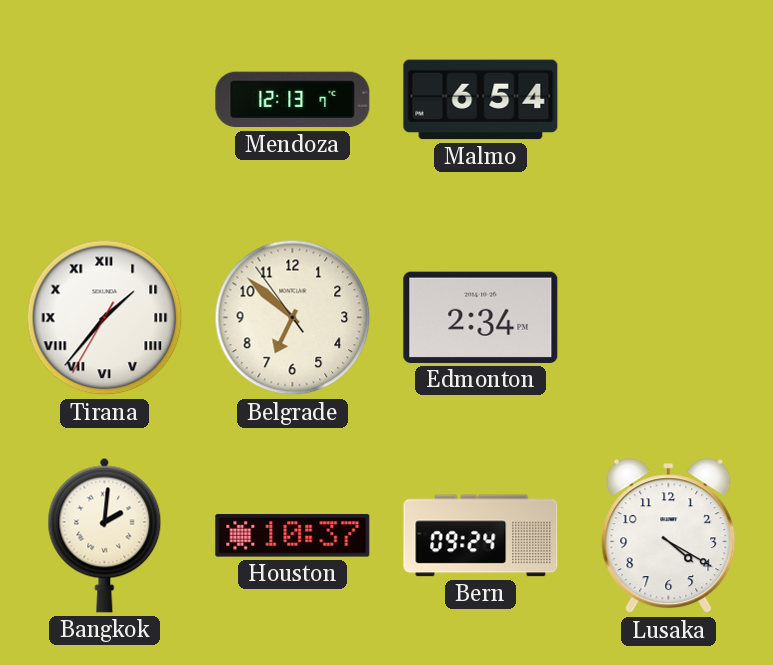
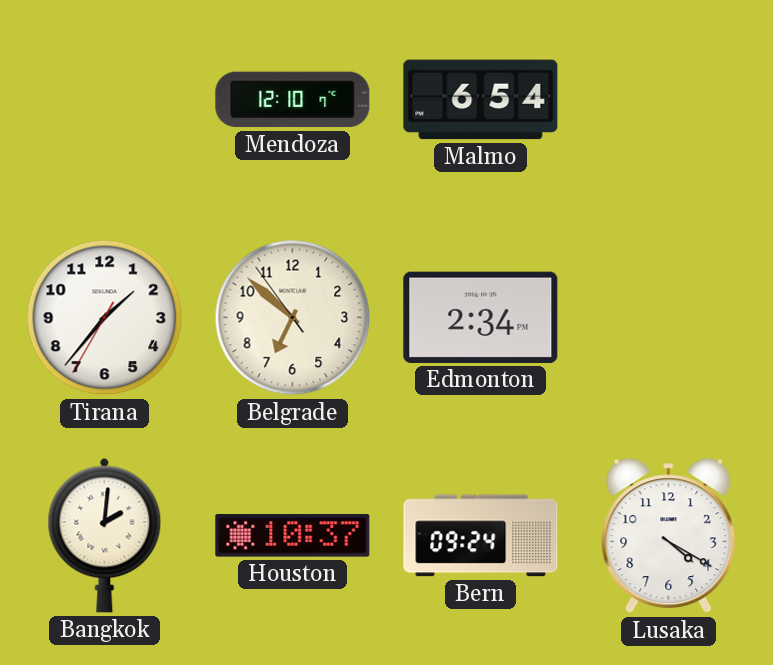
Mendoza: 12:13 -> 12:10 (293, 100)
Tirana numerals: Roman -> Arabic (105, 318)
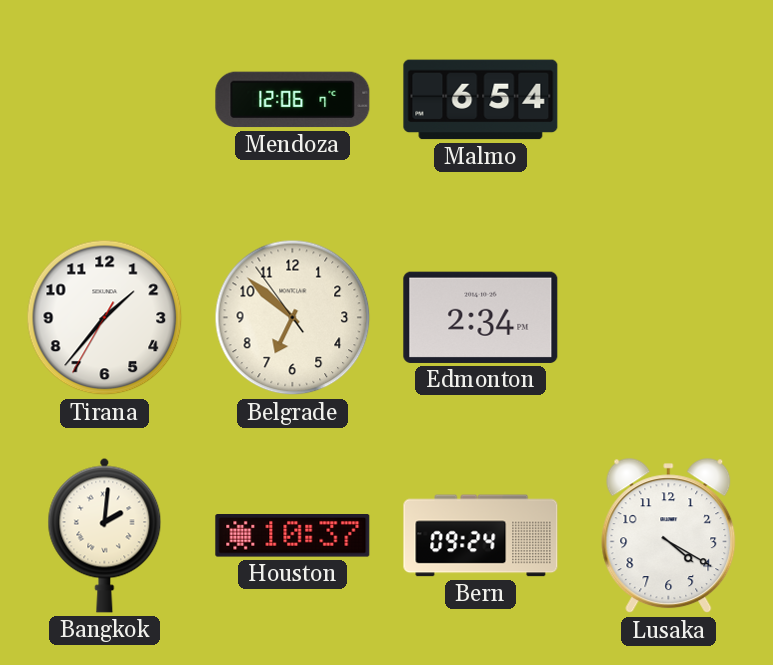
Mendoza: 12:10 -> 12:06 (293, 100)
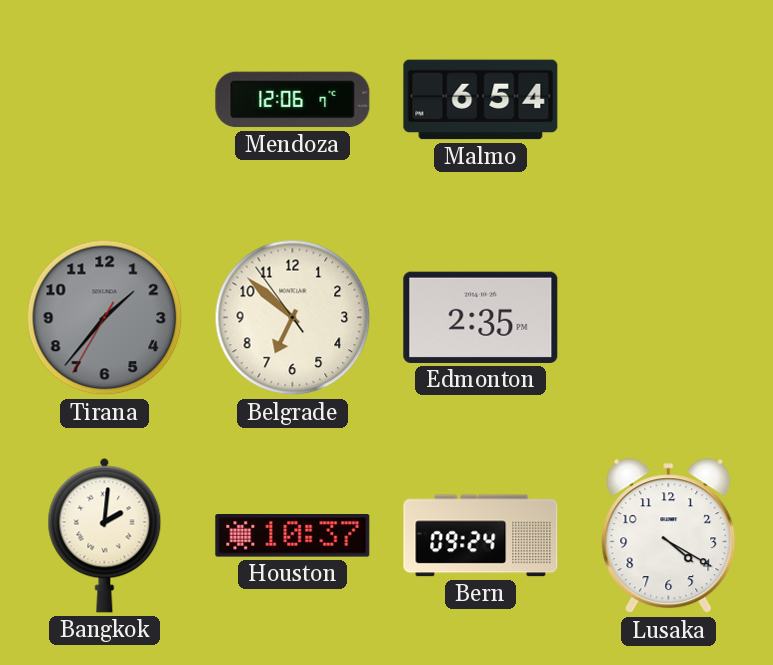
Tirana dial: white -> grey (105, 318)
Edmonton: 2:34 -> 2:35 (481, 317)
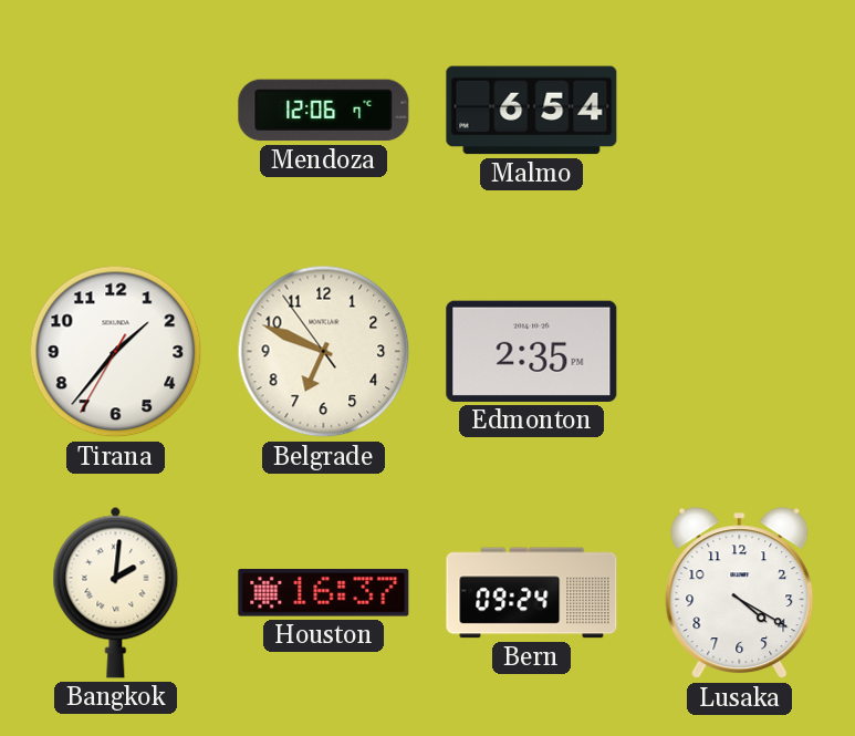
Tirana dial: grey -> white (116, 352)
Belgrade: 6:51 -> 6:48 (324, 352)
Houston: 10:37 -> 16:37 (324, 593)
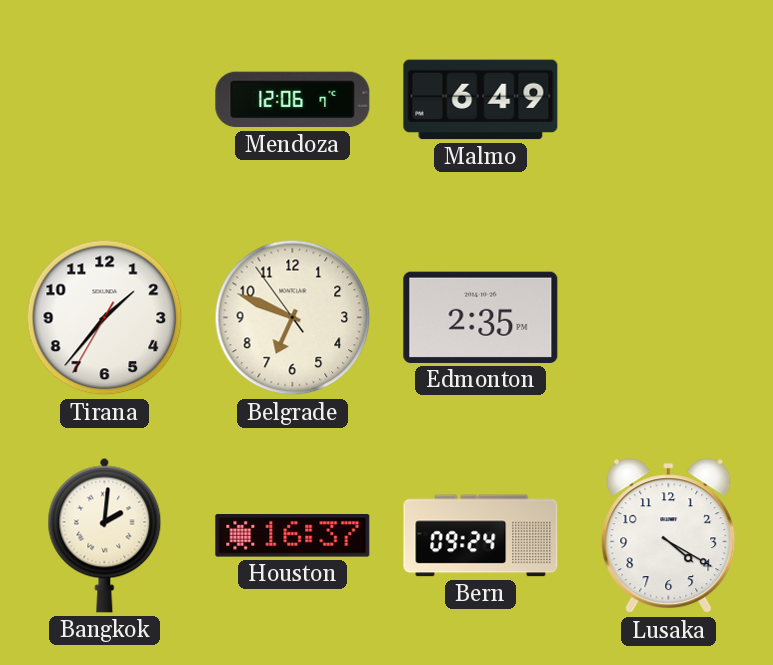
Malmo: 6:54 -> 6:49 (481, 100)
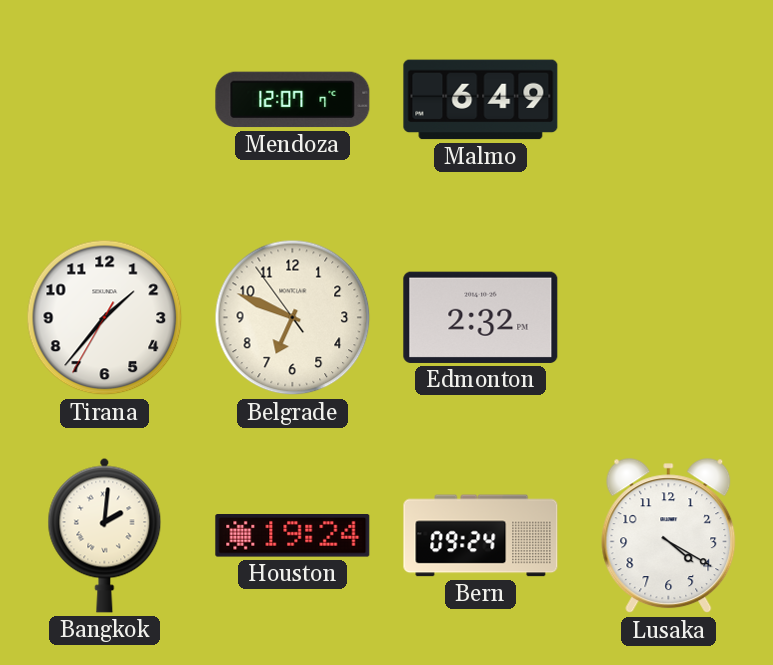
Mendoza: 12:06 -> 12:07 (293, 100)
Edmonton: 2:35 -> 2:32 (481, 317)
Houston: 16:37 -> 19:24 (293, 536)
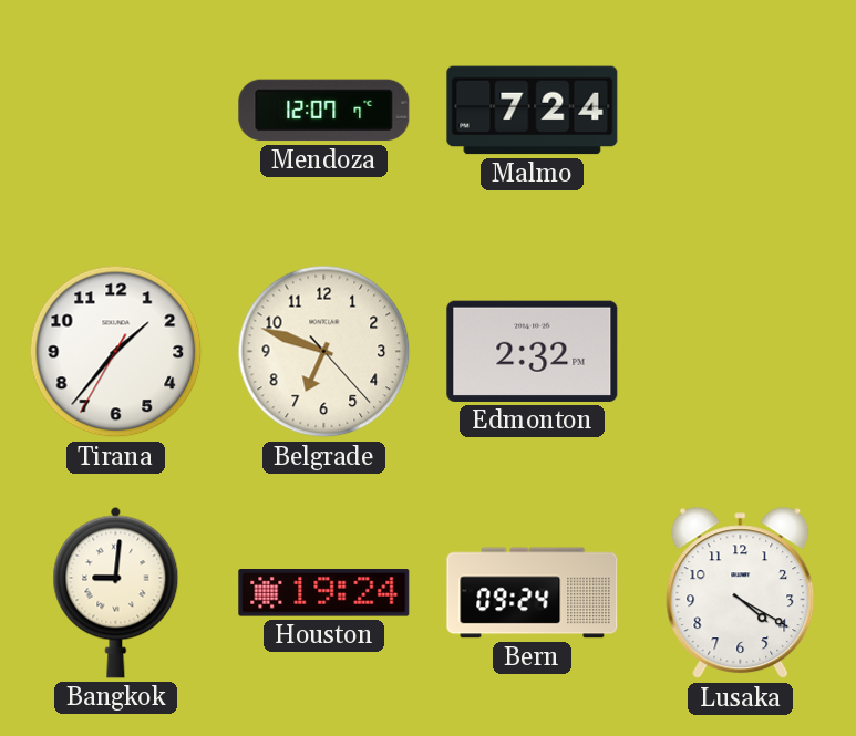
Malmo: 6:49 -> 7:24 (533, 111)
Belgrade: 6:48:54 -> 6:48:23 (324, 352)
Bangkok: 2:01 -> 9:01 (116, 592)
